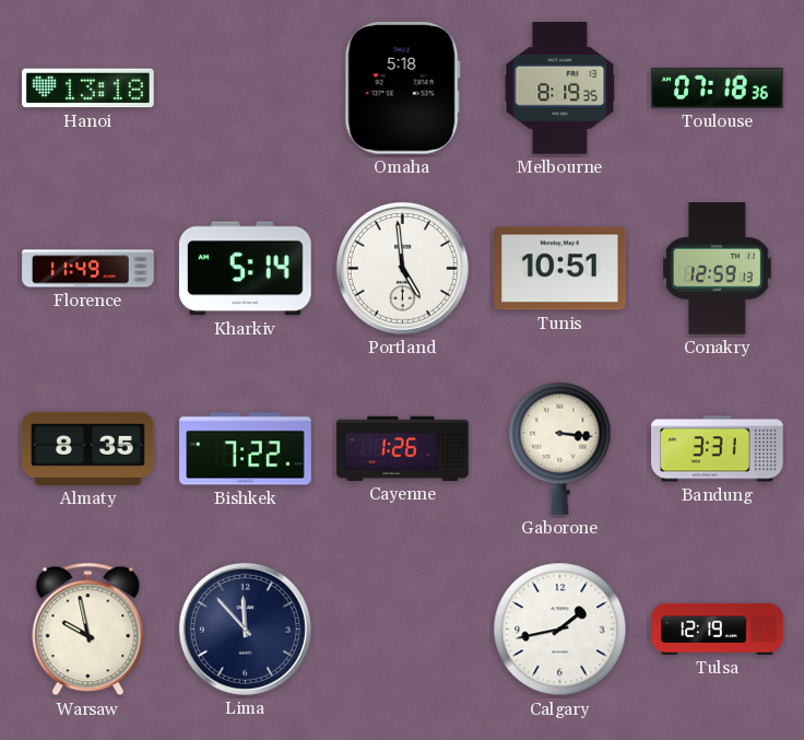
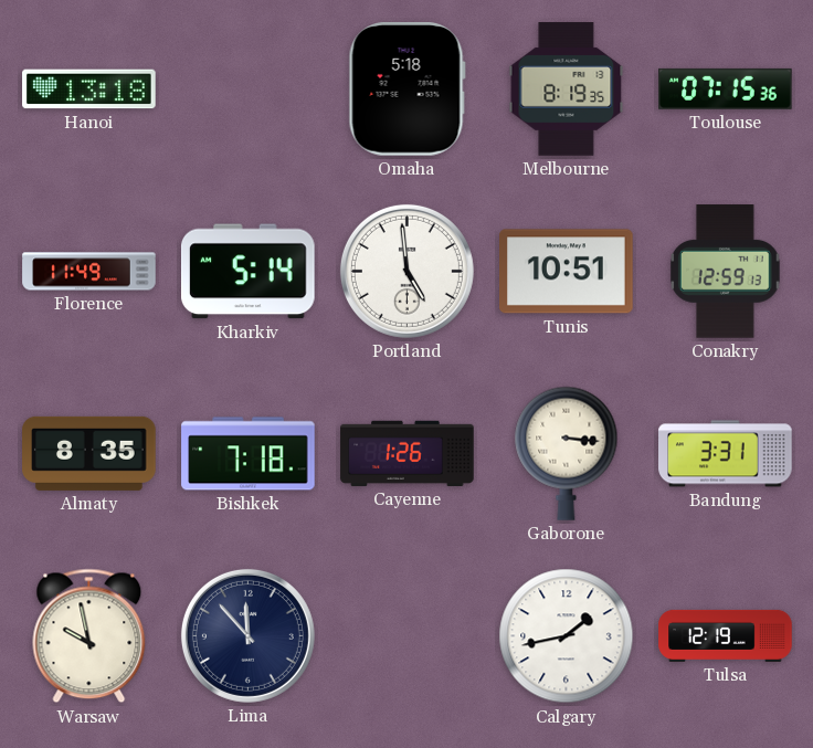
Toulouse: 07:18 -> 07:15 (726, 88)
Bishkek: 7:22 -> 7:18 (249, 454)
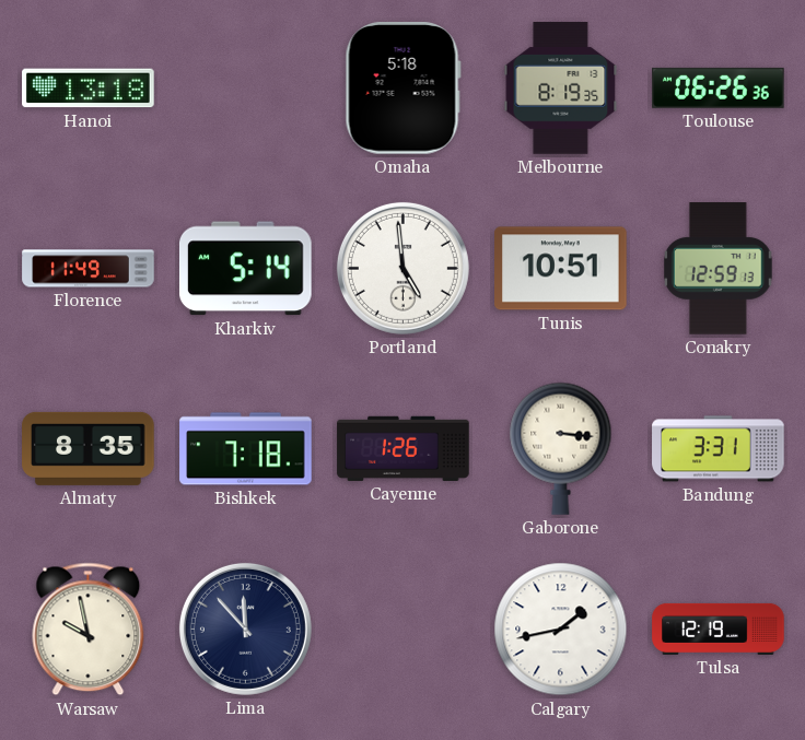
Toulouse: 07:15 -> 06:26 (719, 87)
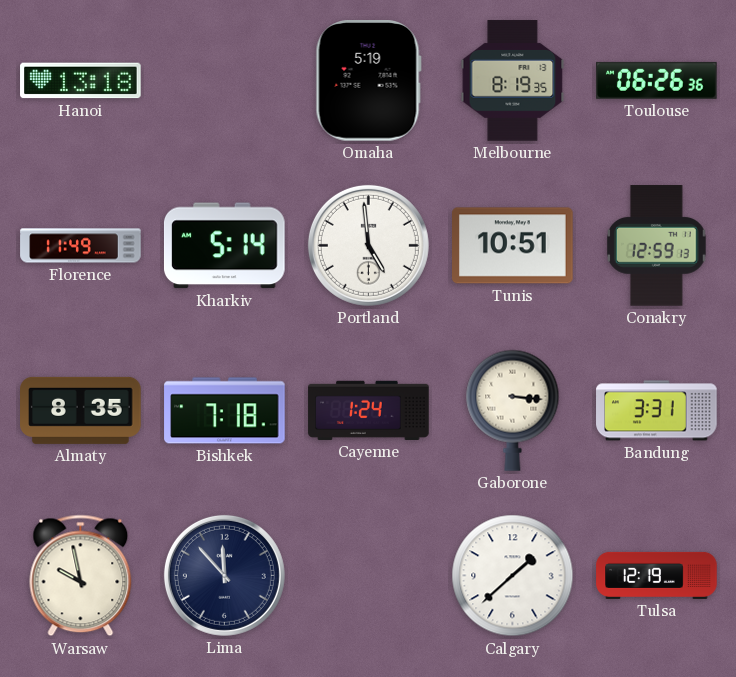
Omaha: 5:18 -> 5:19 (368, 81)
Cayenne: 1:26 -> 1:24 (369, 410)
Calgary: 1:43 -> 1:38 (513, 576)
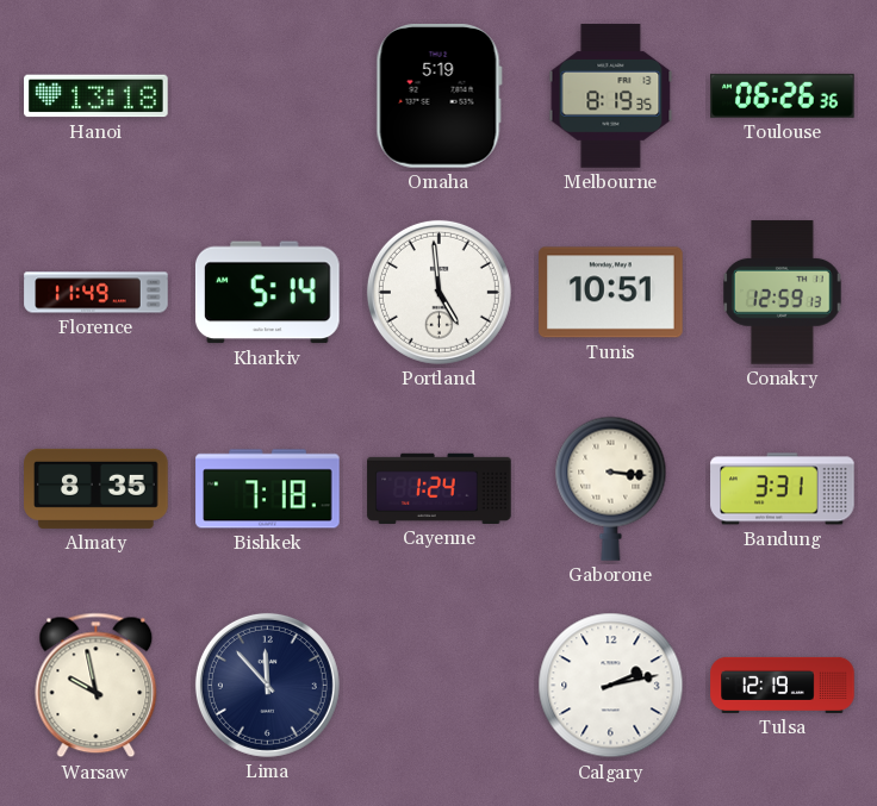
Calgary: 1:38 -> 2:13 (611, 686)
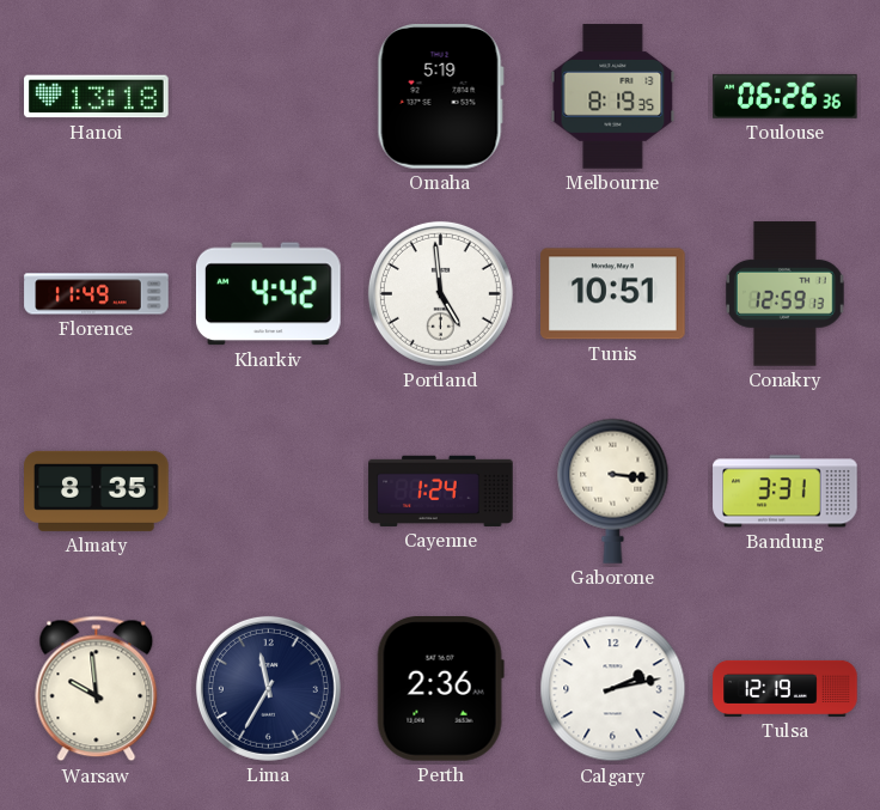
Kharkiv: 5:14 -> 4:42 (268, 294)
Bishkek: 7:18 -> none (268, 489)
Warsaw: 9:58 -> 9:59 (97, 689)
Lima: 11:53 -> 11:35 (268, 688)
Perth: none -> 2:36 (440, 689)
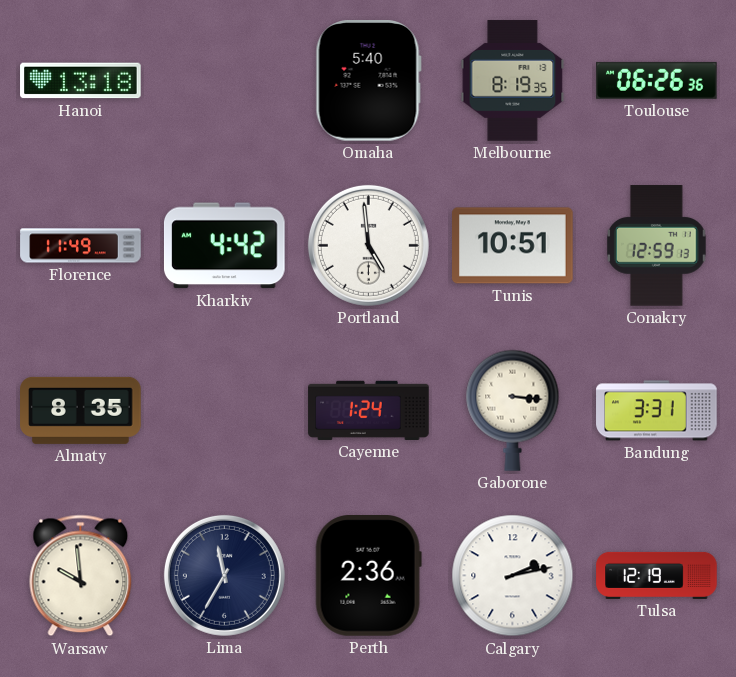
Omaha: 5:19 -> 5:40 (368, 81)
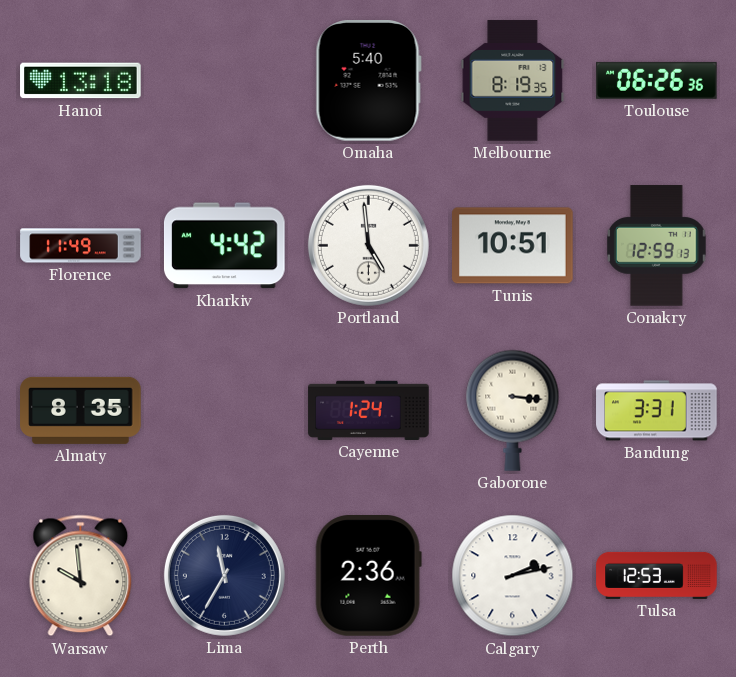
Tulsa: 12:19 -> 12:53 (657, 575)
